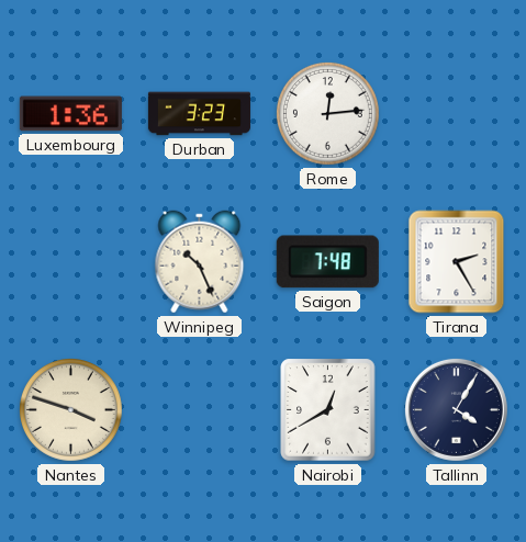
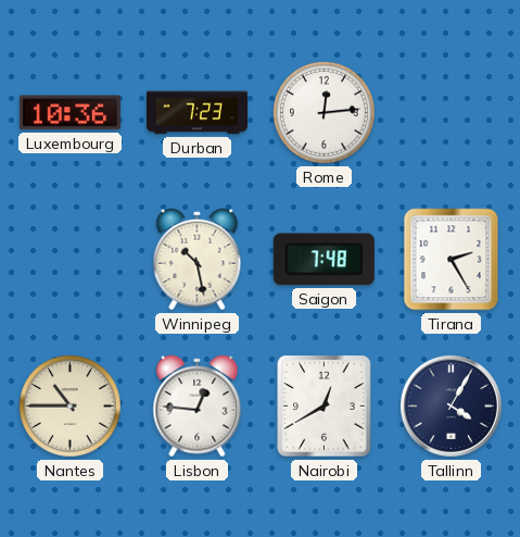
Luxembourg: 1:36 -> 10:36 (69, 113)
Durban: 3:23 -> 7:23 (196, 113)
Winnipeg: 10:26 -> 10:28 (198, 260)
Nantes: 3:48 -> 10:45 (69, 405)
Lisbon: none -> 12:46 (198, 407)
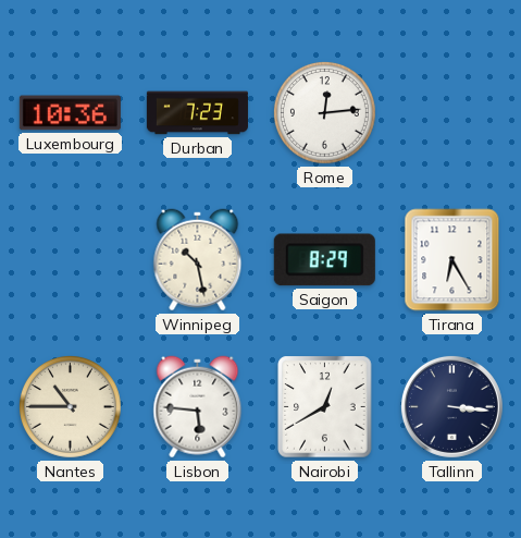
Saigon: 7:48 -> 8:29 (324, 260)
Tirana: 2:25 -> 6:25 (452, 260)
Lisbon: 12:46 -> 5:46 (198, 407)
Tallinn: 4:05 -> 3:16 (451, 406)
